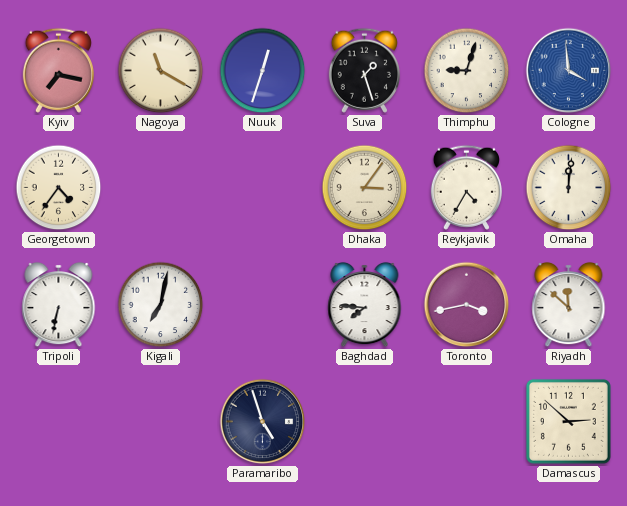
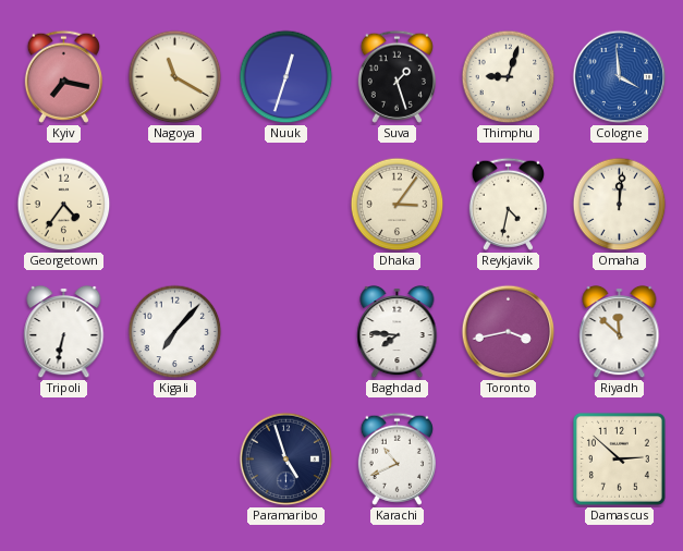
Reykjavik: 4:35 -> 4:32 (508, 204)
Kigali: 7:02 -> 7:07 (175, 332)
Karachi: none -> 10:41 (397, 458)
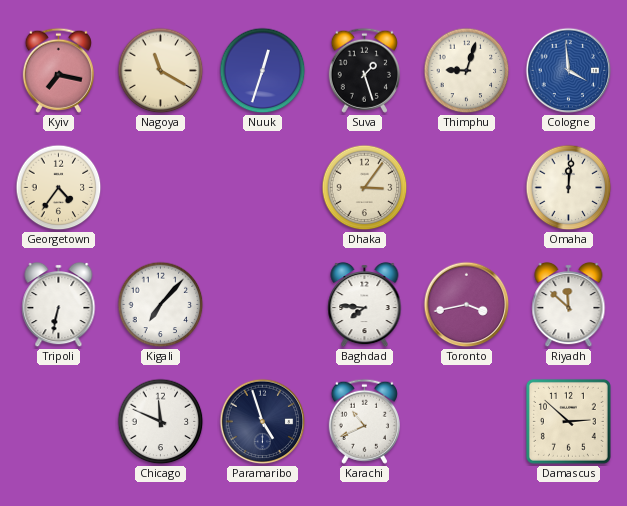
Reykjavik: 4:32 -> none (508, 204)
Chicago: none -> 11:49 (161, 422)
